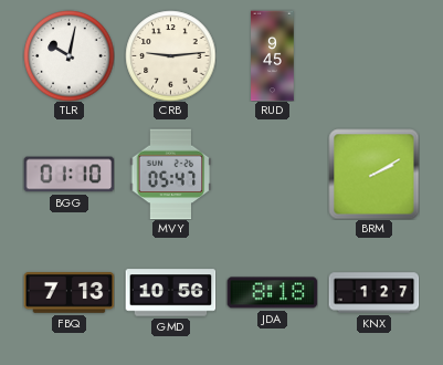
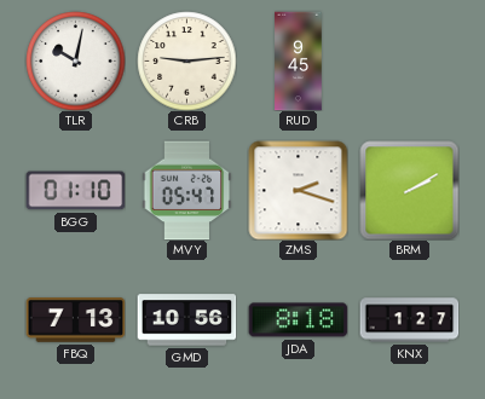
ZMS: none -> 2:18 (298, 190)
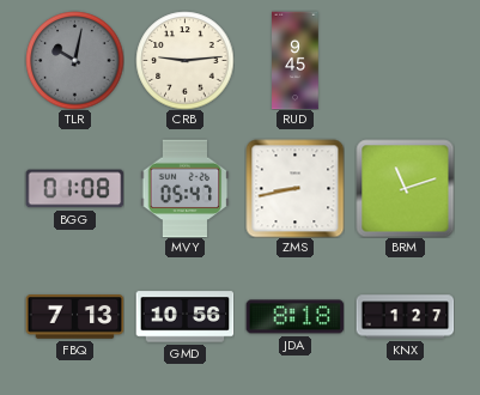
TLR dial: white -> grey (74, 60)
BGG: 01:10 -> 01:08 (74, 189)
ZMS: 2:18 -> 8:43 (294, 188)
BRM: 2:10 -> 11:12 (405, 188)
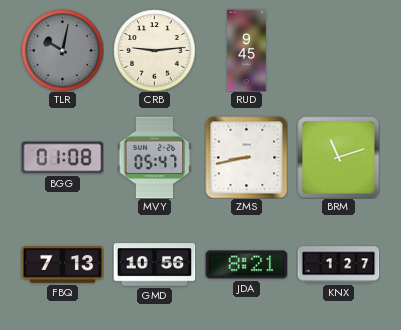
JDA: 8:18 -> 8:21 (246, 265)
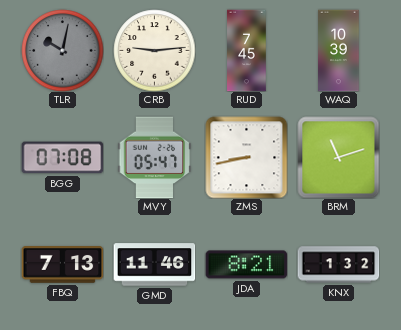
RUD: 9:45 -> 7:45 (247, 50)
WAQ: none -> 10:39 (339, 50)
BGG: 01:08 -> 07:08 (62, 158)
GMD: 10:56 -> 11:46 (154, 265)
KNX: 1:27 -> 1:32 (338, 265)
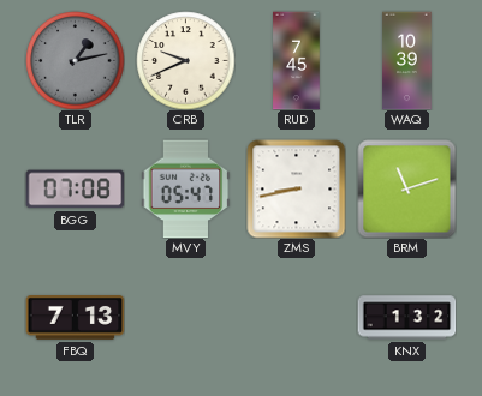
TLR: 10:02 -> 1:13 (75, 60)
CRB: 9:14 -> 9:41 (185, 60)
GMD: 11:46 -> none (154, 265)
JDA: 8:21 -> none (246, 265)
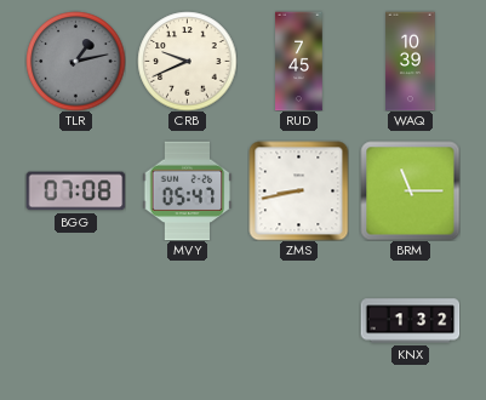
BRM: 11:12 -> 11:15 (410, 190)
FBQ: 7:13 -> none (75, 318)
